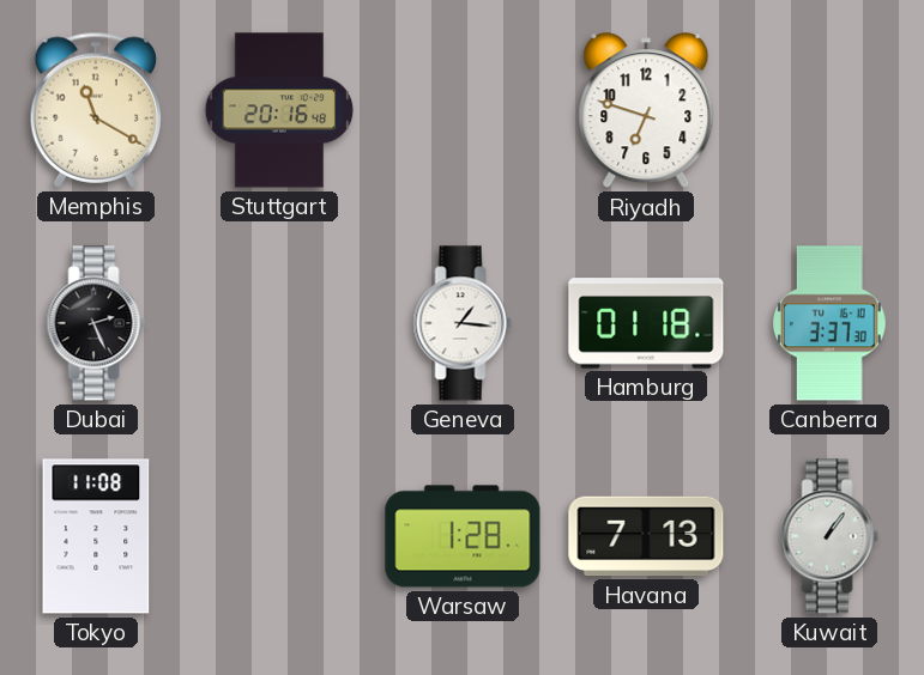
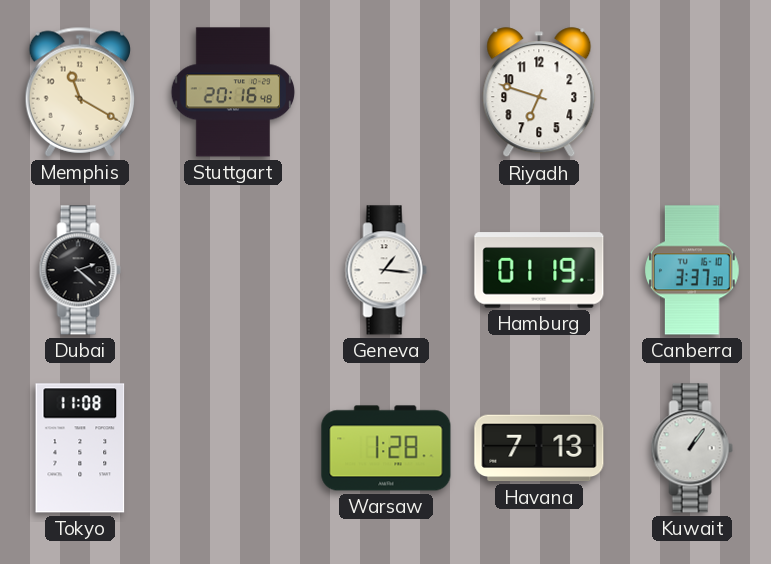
Dubai: 2:26 -> 2:22 (80, 270)
Hamburg: 01:18 -> 01:19 (539, 270)
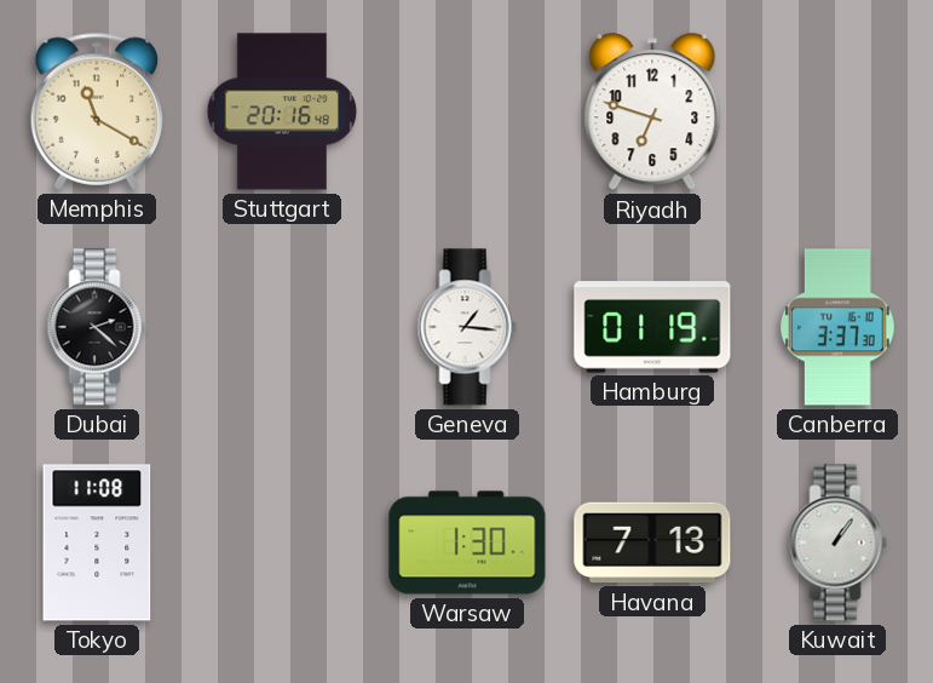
Warsaw: 1:28 -> 1:30 (467, 543)
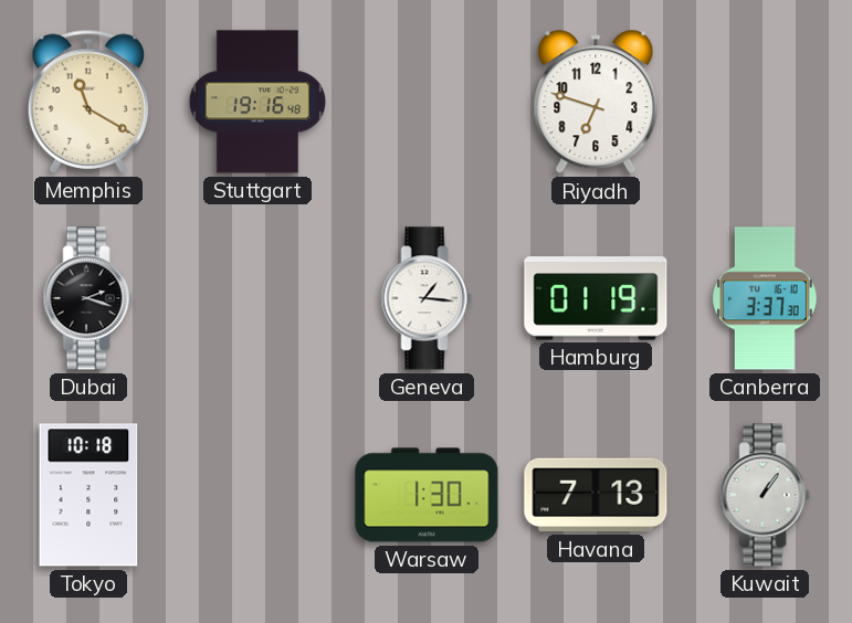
Stuttgart: 20:16 -> 19:16 (257, 102)
Dubai: 2:22 -> 2:18 (88, 298)
Tokyo: 11:08 -> 10:18 (88, 495)
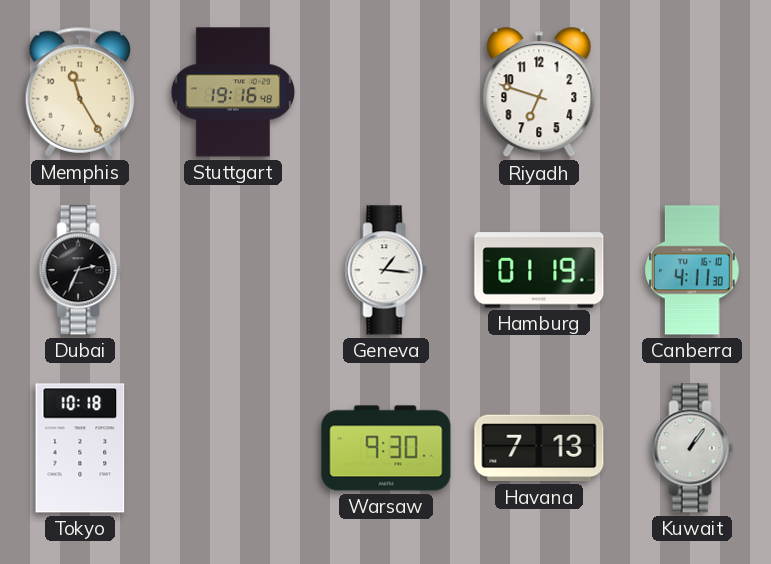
Memphis: 11:20 -> 11:25 (79, 92)
Dubai: 2:18 -> 2:34 (80, 270)
Canberra: 3:37 -> 4:11 (693, 270)
Warsaw: 1:30 -> 9:30 (386, 448)
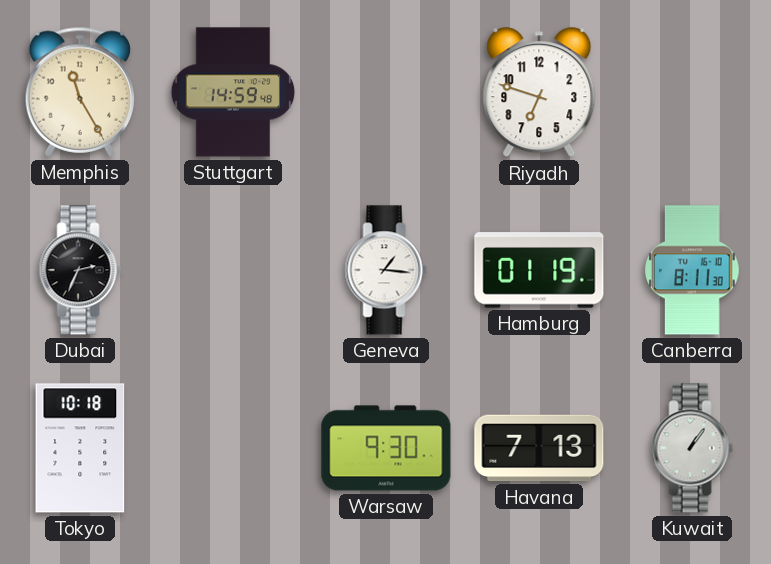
Stuttgart: 19:16 -> 14:59 (233, 92)
Canberra: 4:11 -> 8:11 (693, 270)
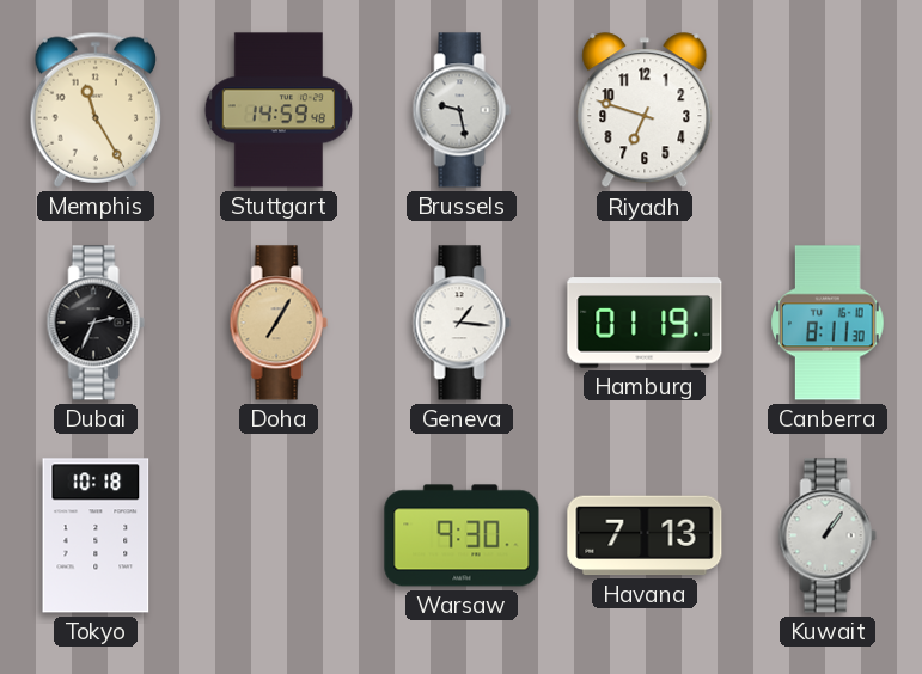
Brussels: none -> 9:28 (462, 110)
Doha: none -> 7:05 (279, 323)
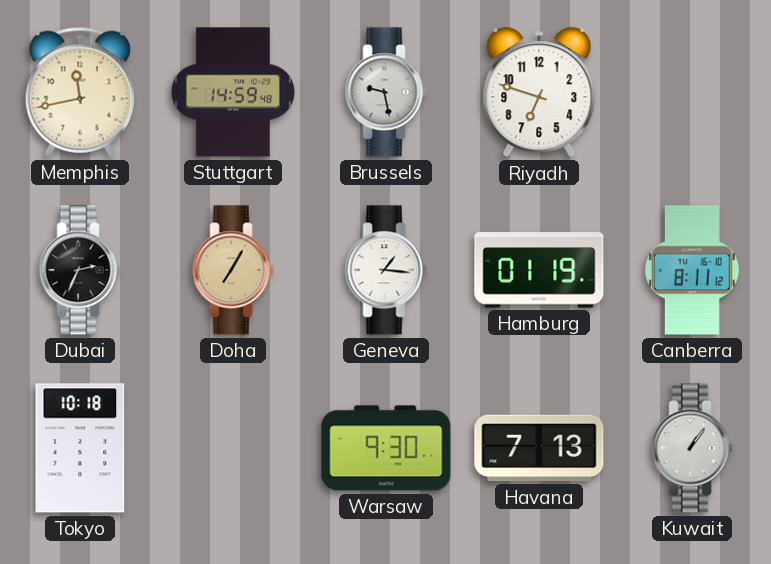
Memphis: 11:25 -> 11:43 (79, 92)
Canberra: 8:11:30 -> 8:11:12 (693, 270)
